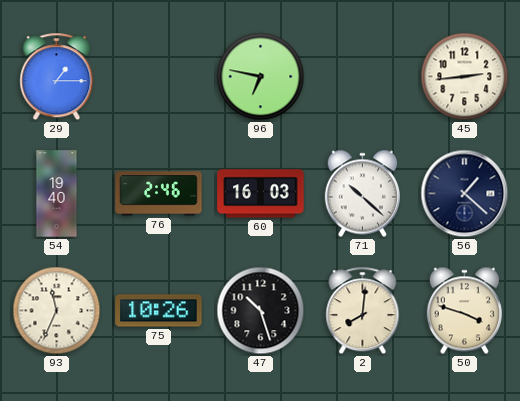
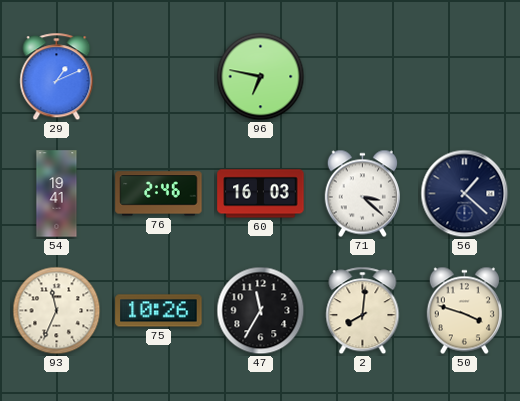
29: 1:15 -> 1:11 (57, 77)
45: 2:44 -> none (465, 77)
54: 19:40 -> 19:41 (57, 194)
71: 10:22 -> 3:22 (362, 194)
47: 10:27 -> 11:35 (261, 311)
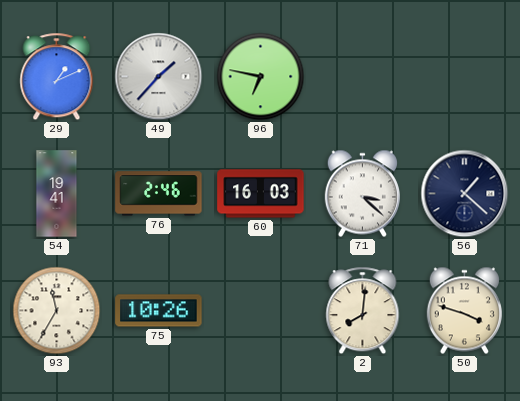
49: none -> 1:37 (159, 77)
93: 11:34 -> 11:35 (57, 311)
47: 11:35 -> none (261, 311)
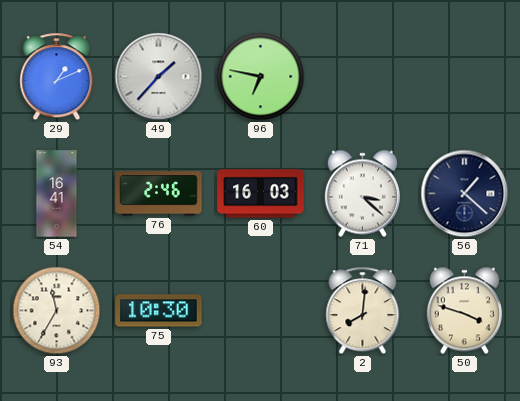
54: 19:41 -> 16:41 (57, 194)
75: 10:26 -> 10:30 (159, 311)
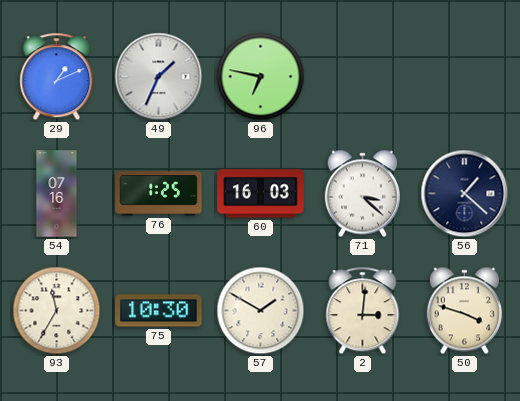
49: 1:37 -> 1:34 (159, 77)
54: 16:41 -> 07:16 (57, 194)
76: 2:46 -> 1:25 (159, 194)
57: none -> 1:50 (261, 311)
2: 8:01 -> 3:01 (363, 311)
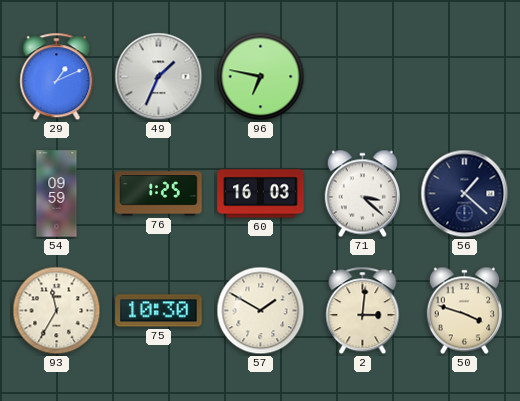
54: 07:16 -> 09:59 (57, 194)
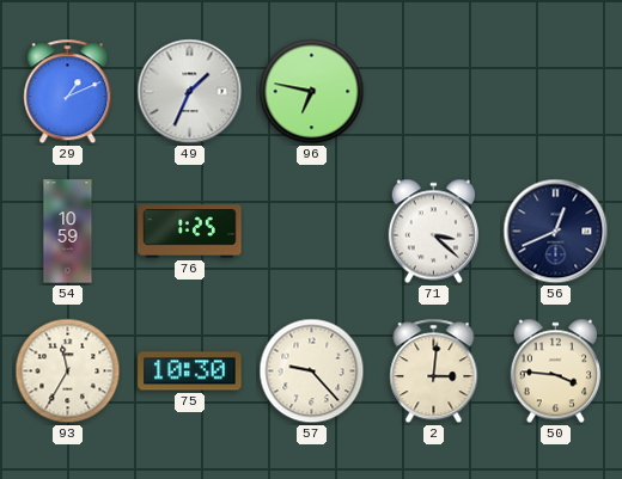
54: 09:59 -> 10:59 (68, 232)
60: 16:03 -> none (261, 194)
56: 1:22 -> 12:41 (556, 232)
57: 1:50 -> 9:23 (312, 371)
50: 3:48 -> 3:46 (555, 371)
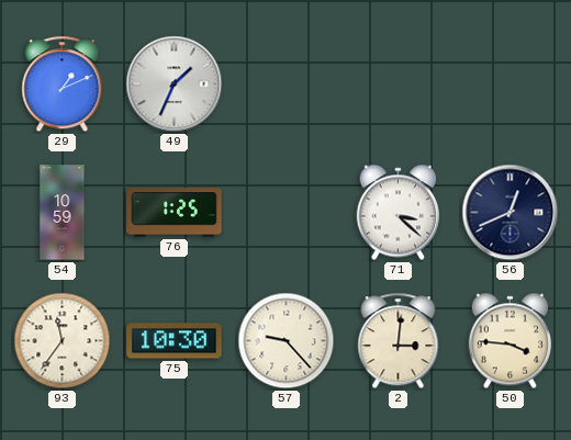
96: 6:47 -> none (312, 92)
93: 11:35 -> 11:36 (63, 341)
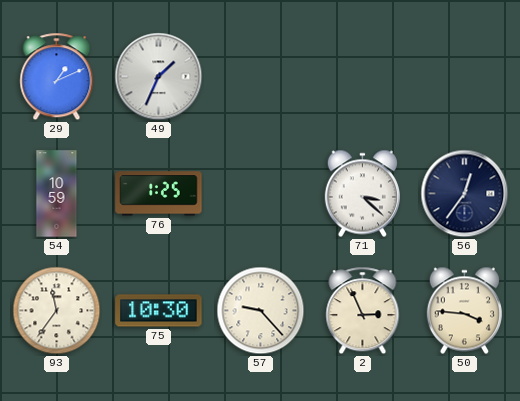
56: 12:41 -> 12:36 (465, 194)
2: 3:01 -> 2:56 (363, 311)
